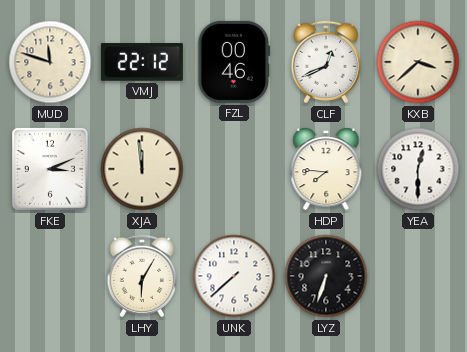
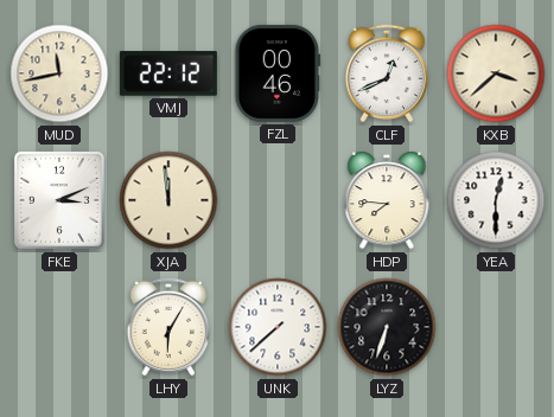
MUD: 11:48 -> 11:43 (59, 73)
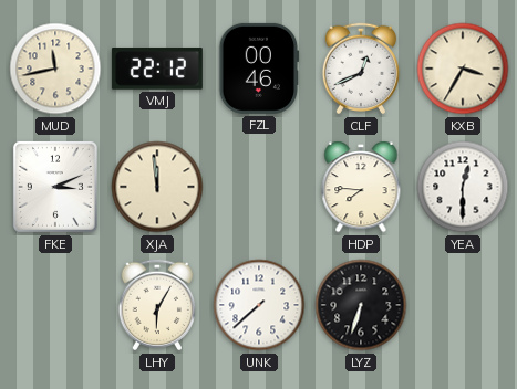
KXB: 3:38 -> 3:35 (463, 69)
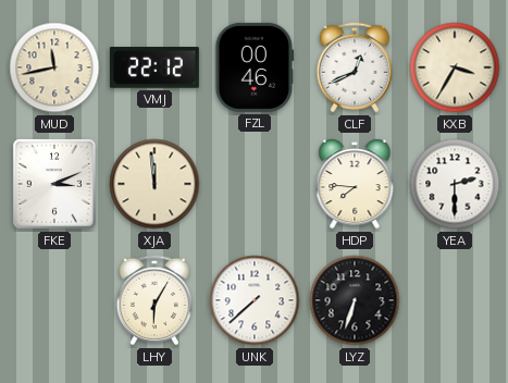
YEA: 12:30 -> 2:30 (455, 184)
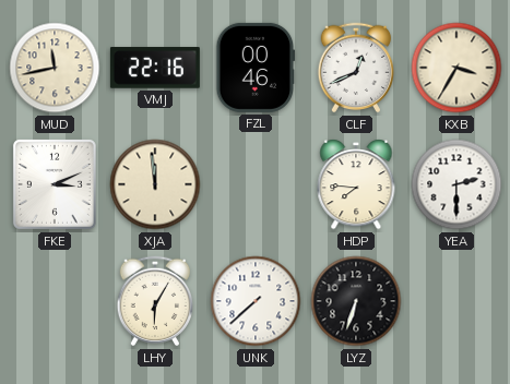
VMJ: 22:12 -> 22:16 (155, 68)
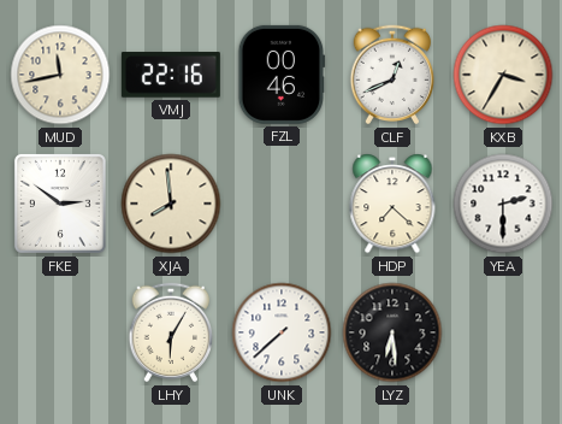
FKE: 3:11 -> 2:51 (60, 204)
XJA: 11:59 -> 7:59 (171, 204)
HDP: 7:46 -> 7:22 (392, 204)
LYZ: 6:33 -> 6:29 (392, 332)
